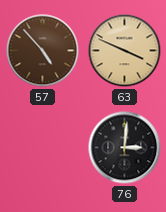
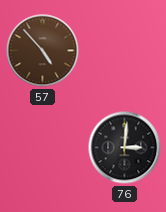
63: 3:49 -> none (125, 51)
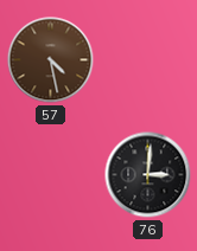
57: 4:53 -> 4:28 (51, 60)
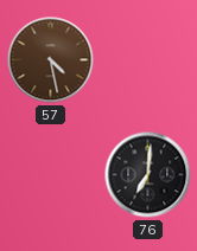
76: 3:01 -> 7:01 (148, 175)
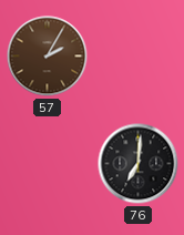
57: 4:28 -> 2:05 (48, 57)
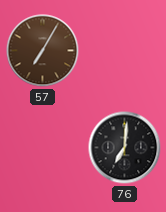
57: 2:05 -> 7:05 (43, 51)
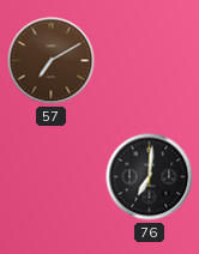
57: 7:05 -> 7:10 (52, 61)
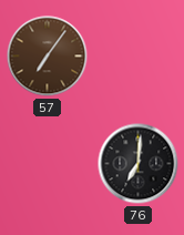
57: 7:10 -> 7:06 (48, 57)
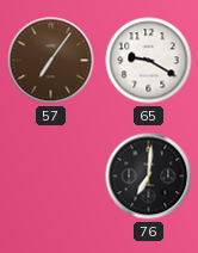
65: none -> 9:20 (149, 61)
